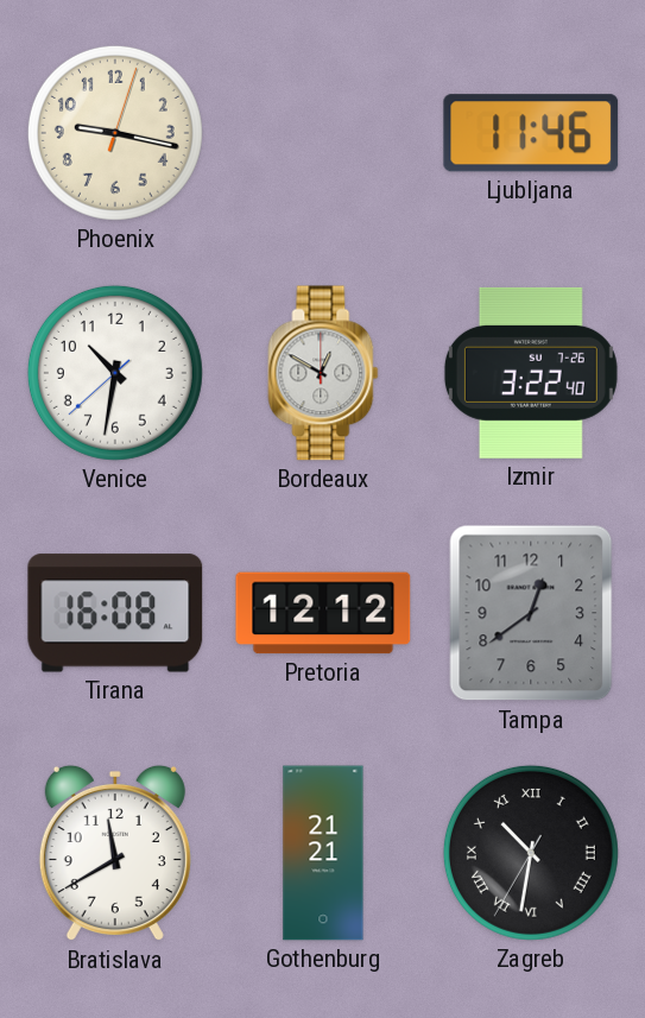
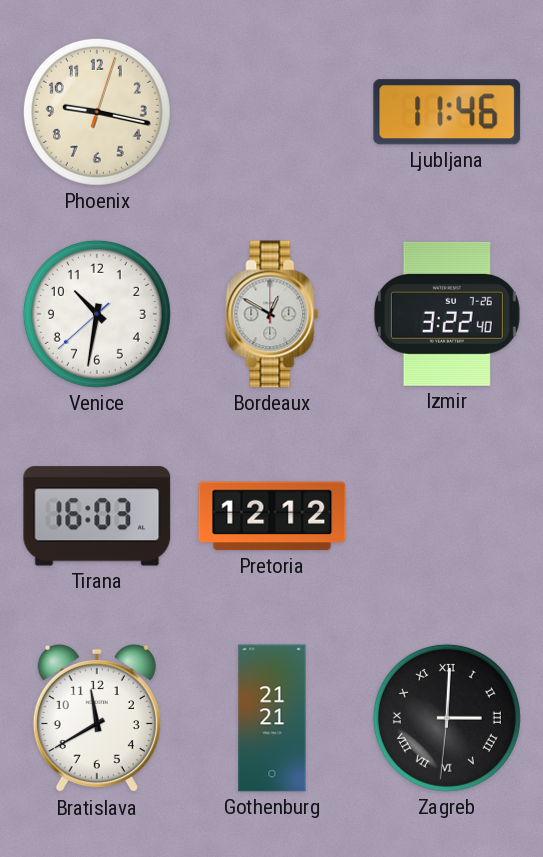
Tirana: 16:08 -> 16:03 (97, 516)
Tampa: 12:39 -> none (531, 613)
Zagreb: 10:31 -> 3:00 (447, 718)
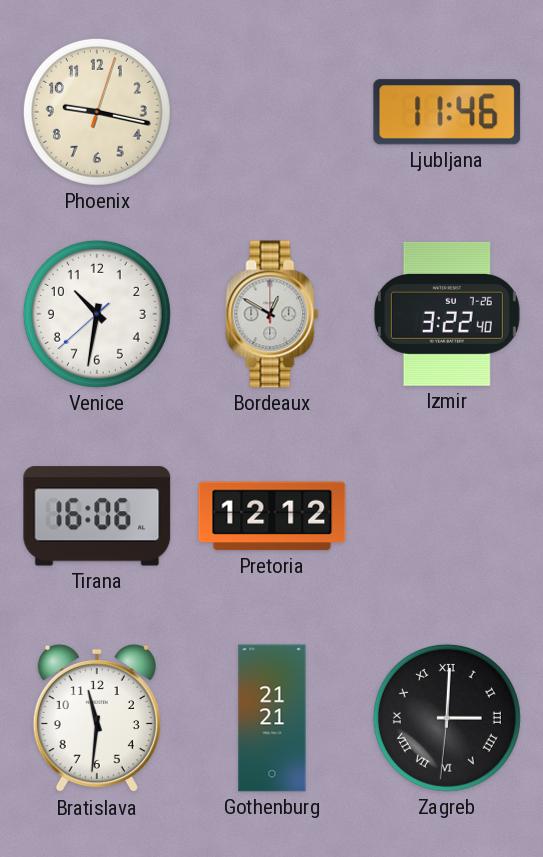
Tirana: 16:03 -> 16:06 (97, 516)
Bratislava: 11:40 -> 11:31 (97, 718)
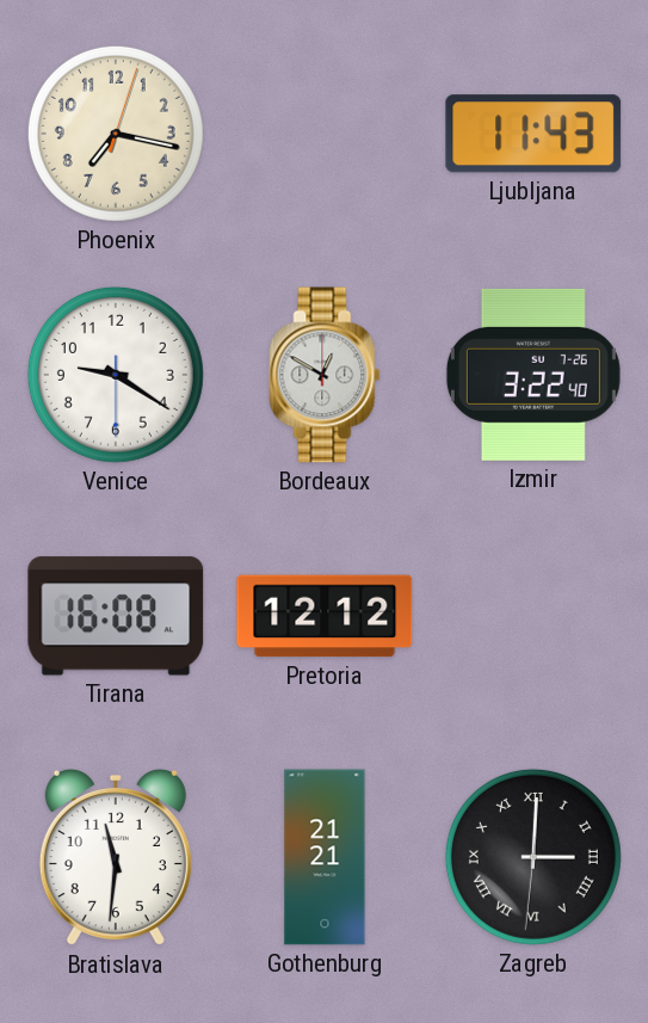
Phoenix: 9:17 -> 7:17 (116, 134)
Ljubljana: 11:46 -> 11:43 (533, 134)
Venice: 10:31 -> 9:20 (116, 375)
Tirana: 16:06 -> 16:08 (116, 616)
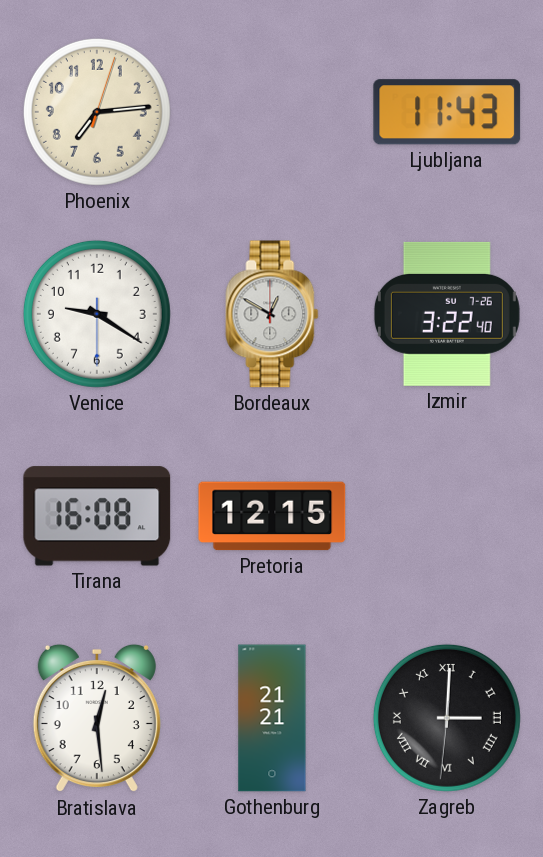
Phoenix: 7:17 -> 7:14 (97, 112)
Pretoria: 12:12 -> 12:15 (272, 516)
Bratislava: 11:31 -> 12:29 (97, 718)
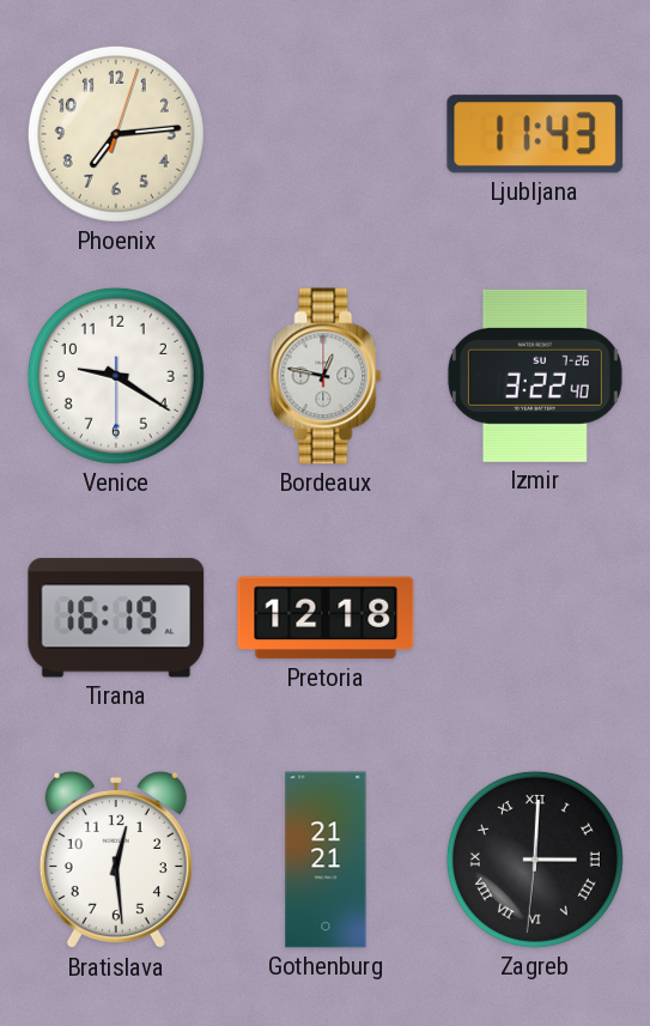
Bordeaux: 12:50 -> 12:47 (326, 376)
Tirana: 16:08 -> 16:19 (116, 618)
Pretoria: 12:15 -> 12:18 (326, 618)
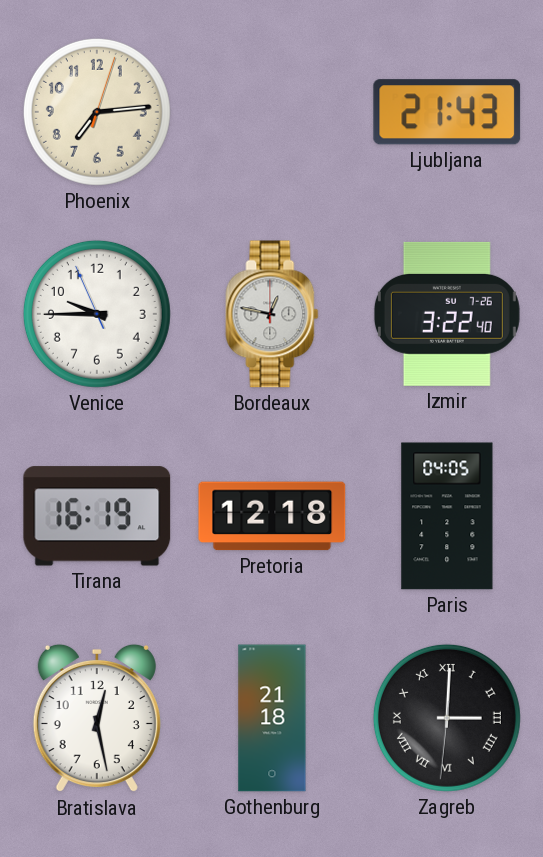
Ljubljana: 11:43 -> 21:43 (447, 112)
Venice: 9:20 -> 9:44 (97, 314)
Paris: none -> 04:05 (447, 516)
Bratislava: 12:29 -> 12:28 (97, 718)
Gothenburg: 21:21 -> 21:18 (272, 718)
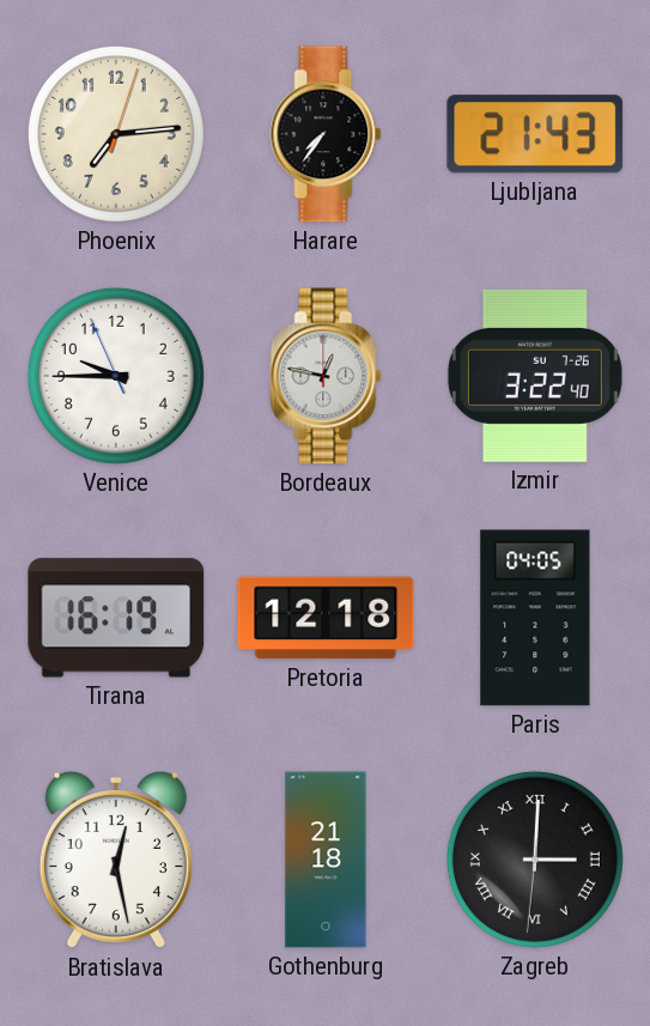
Harare: none -> 7:36 (326, 134)
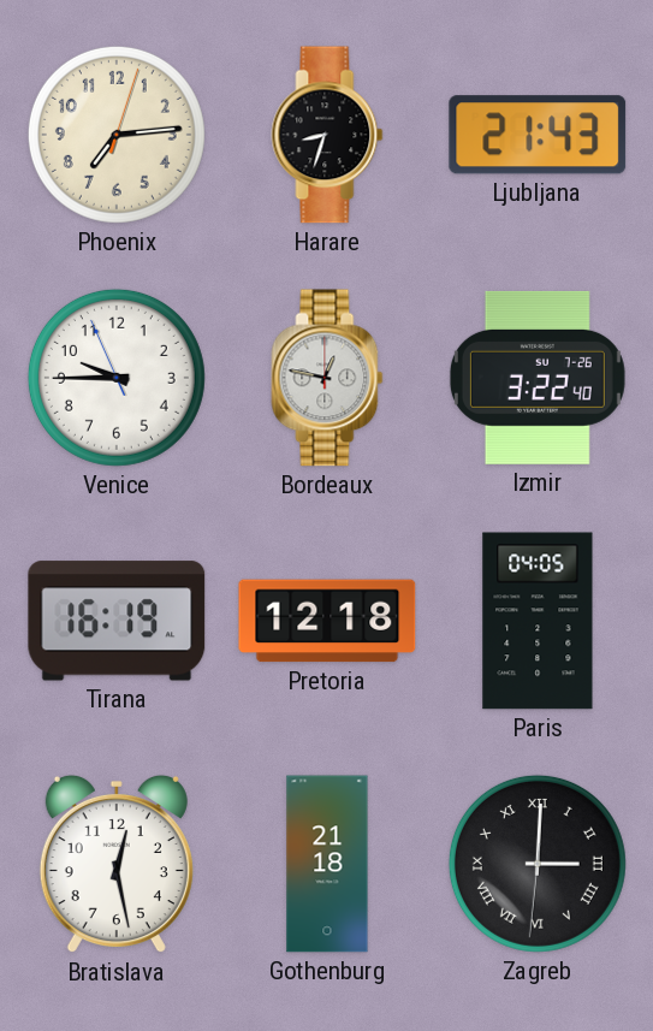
Harare: 7:36 -> 8:33 (327, 135)
